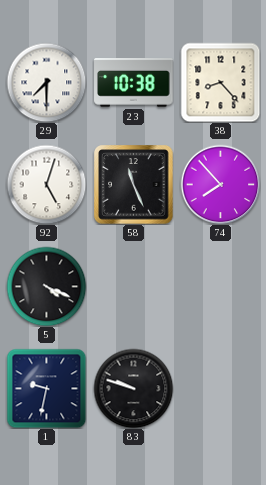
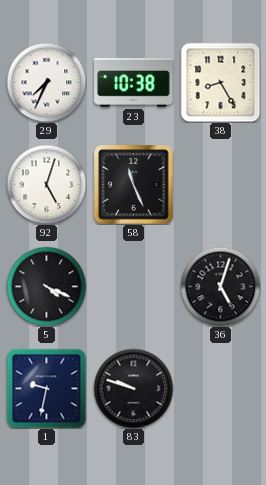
29: 7:30 -> 7:34 (46, 82)
38: 8:23 -> 8:25 (220, 82)
74: 7:53 -> none (220, 184)
36: none -> 5:03 (220, 286)
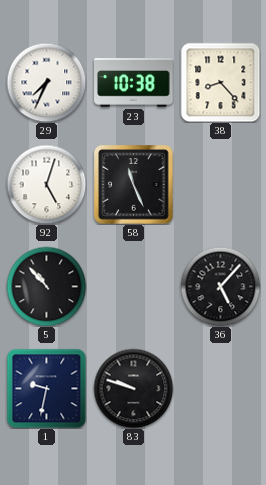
38: 8:25 -> 8:23 (220, 82)
5: 4:19 -> 10:53 (46, 286)
36: 5:03 -> 5:07 (220, 286)
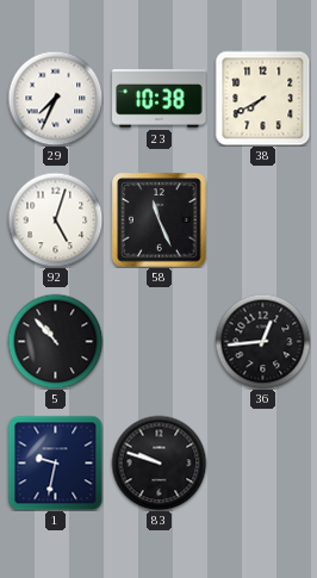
38: 8:23 -> 7:40 (262, 98)
36: 5:07 -> 12:44 (262, 341)
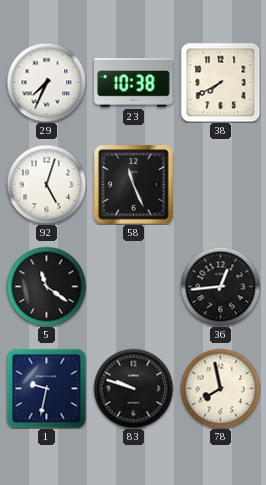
5: 10:53 -> 11:21 (46, 286)
78: none -> 7:58 (220, 388)
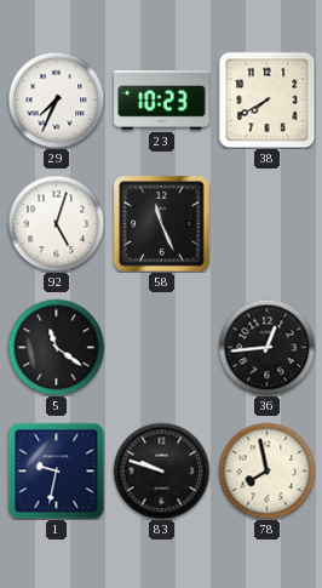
23: 10:38 -> 10:23 (162, 101)
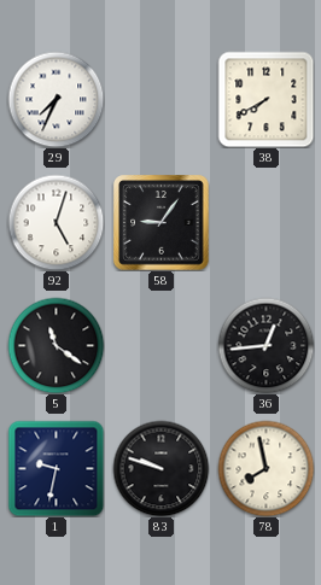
23: 10:23 -> none (162, 101)
58: 11:26 -> 9:06 (162, 223)
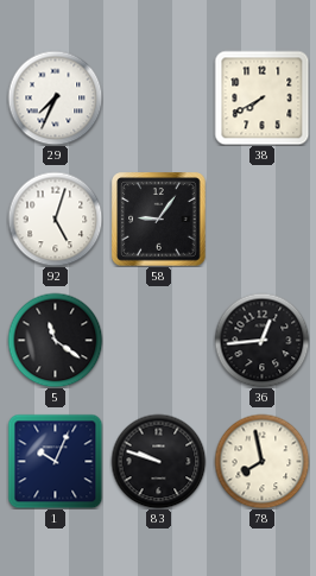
1: 9:32 -> 10:04 (55, 461)
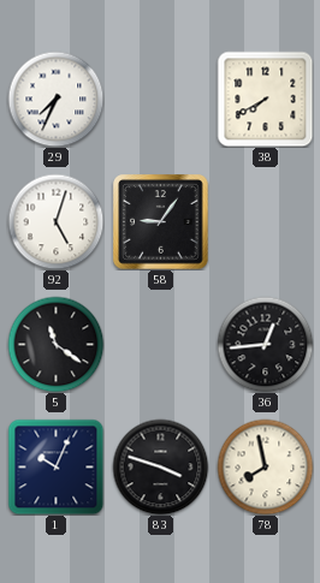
83: 9:48 -> 3:48 (160, 466)
